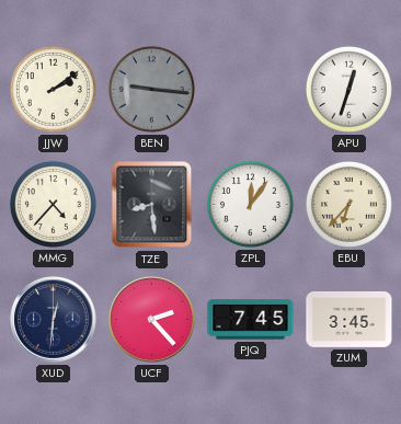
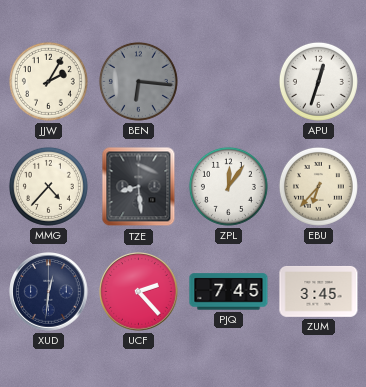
JJW: 2:09 -> 2:05 (48, 81)
BEN: 9:16 -> 6:16 (138, 81)
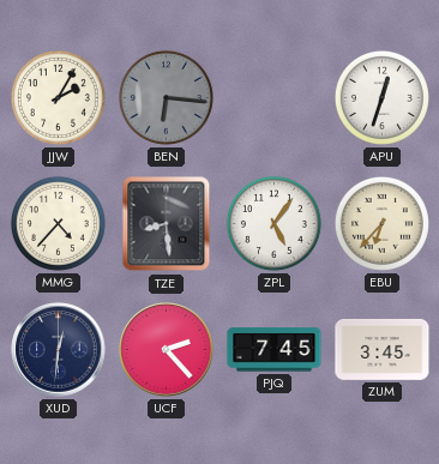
ZPL: 12:06 -> 5:06 (273, 223)
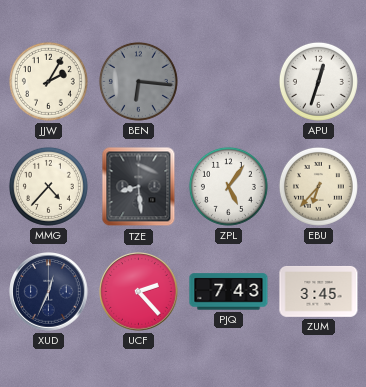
XUD: 12:31 -> 12:34 (49, 292)
PJQ: 7:45 -> 7:43 (229, 292)
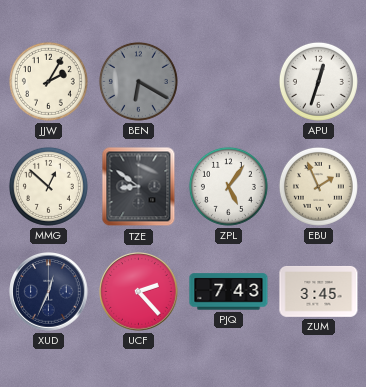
BEN: 6:16 -> 6:20 (138, 81)
MMG: 4:37 -> 12:52 (48, 186)
TZE: 8:29 -> 8:51 (139, 187)
EBU: 6:37 -> 1:56 (318, 186)
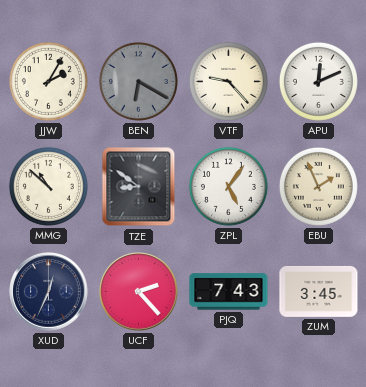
VTF: none -> 9:23 (228, 81)
APU: 12:33 -> 12:11 (318, 81)
MMG: 12:52 -> 10:52 (48, 186)
